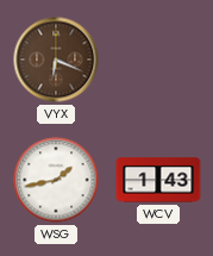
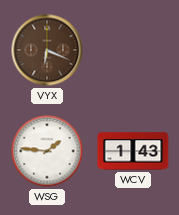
WSG: 1:43 -> 1:46 (47, 151)
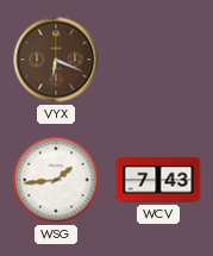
WSG: 1:46 -> 1:44 (56, 180)
WCV: 1:43 -> 7:43 (158, 180)
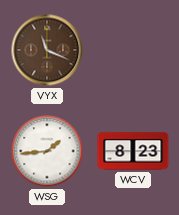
VYX: 6:19 -> 11:19 (47, 50)
WCV: 7:43 -> 8:23 (133, 151)
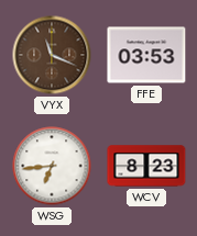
FFE: none -> 03:53 (146, 55)
WSG: 1:44 -> 6:44 (52, 166)
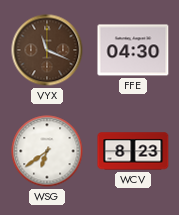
FFE: 03:53 -> 04:30 (133, 50)
WSG: 6:44 -> 6:39 (47, 151)
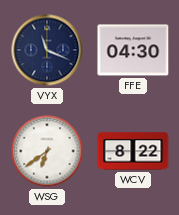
VYX dial: brown -> navy (47, 50)
WCV: 8:23 -> 8:22 (133, 151)
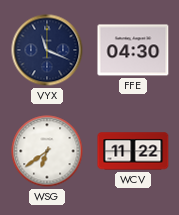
WCV: 8:22 -> 11:22 (133, 151)
